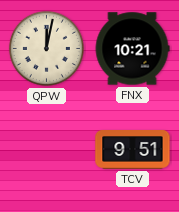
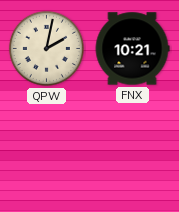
QPW: 12:02 -> 2:02 (46, 48)
TCV: 9:51 -> none (133, 150)
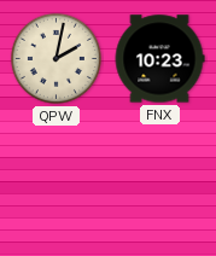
FNX: 10:21 -> 10:23 (159, 59)
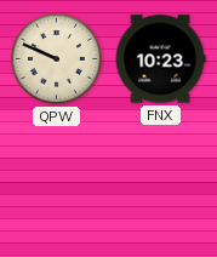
QPW: 2:02 -> 9:49 (56, 58)
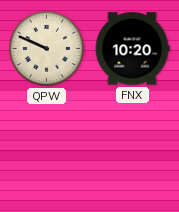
FNX: 10:23 -> 10:20 (132, 49)
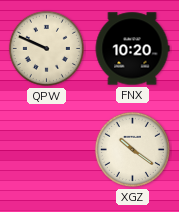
XGZ: none -> 10:21 (132, 149)
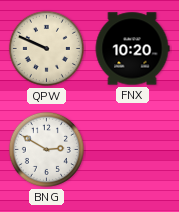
BNG: none -> 2:50 (46, 149)
XGZ: 10:21 -> none (132, 149)
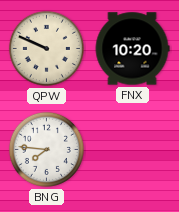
BNG: 2:50 -> 7:46 (46, 149)
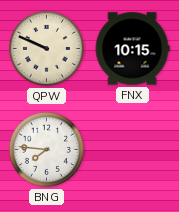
FNX: 10:20 -> 10:15 (132, 49)
